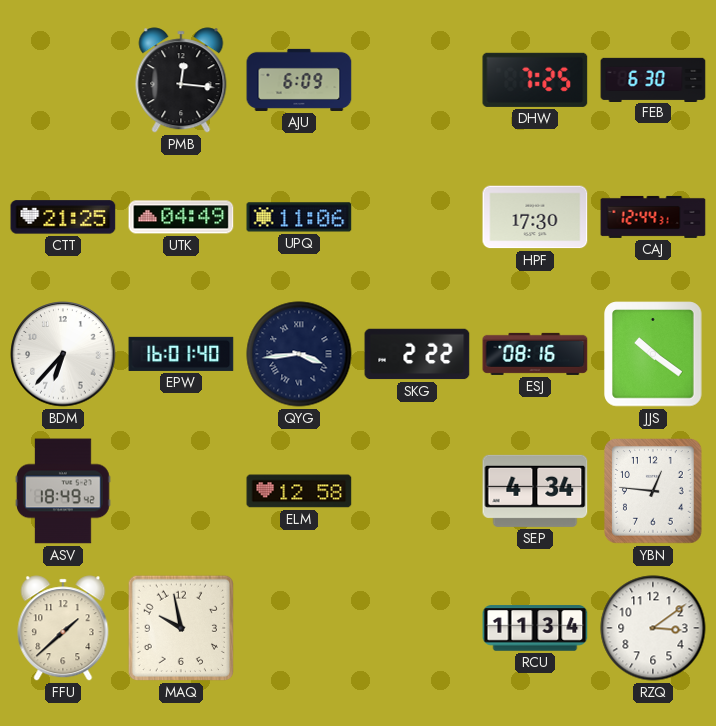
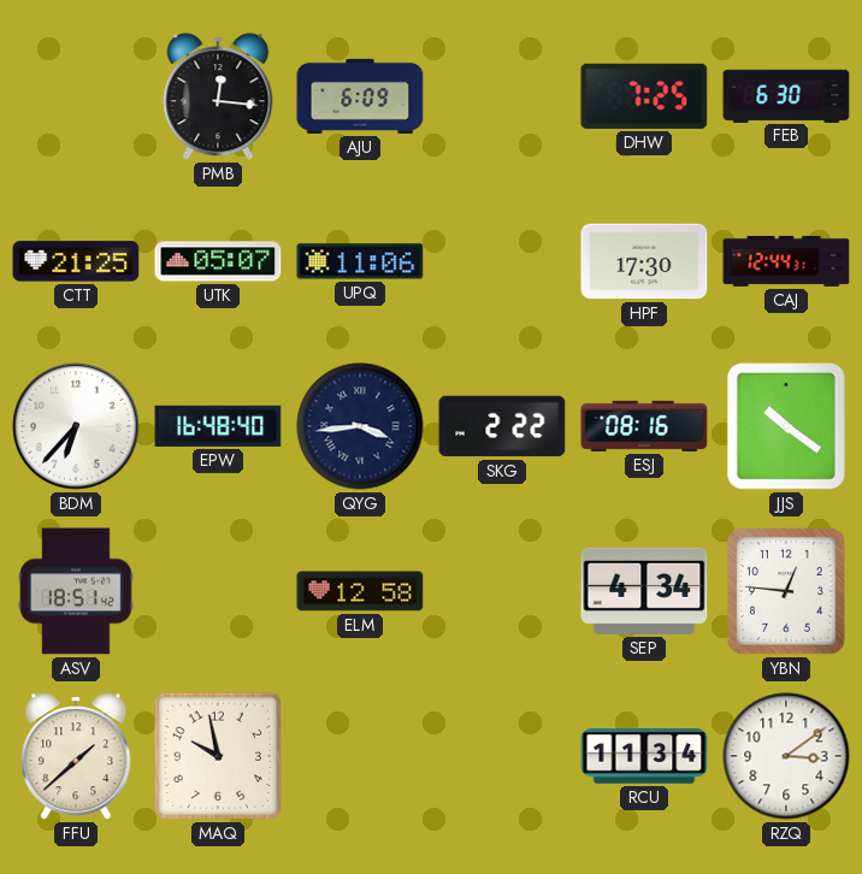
UTK: 04:49 -> 05:07 (218, 261)
EPW: 16:01 -> 16:48 (218, 426)
ASV: 18:49 -> 18:51 (76, 591)
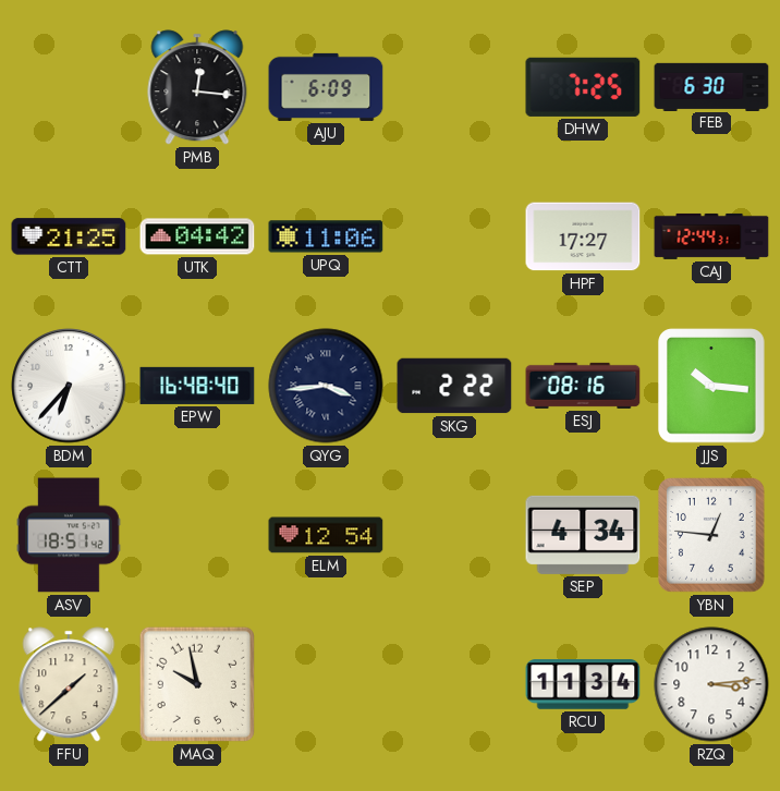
UTK: 05:07 -> 04:42 (197, 236)
HPF: 17:30 -> 17:27 (583, 236)
JJS: 10:21 -> 10:16 (711, 386)
ELM: 12:58 -> 12:54 (326, 535)
RZQ: 3:09 -> 3:14 (711, 684)
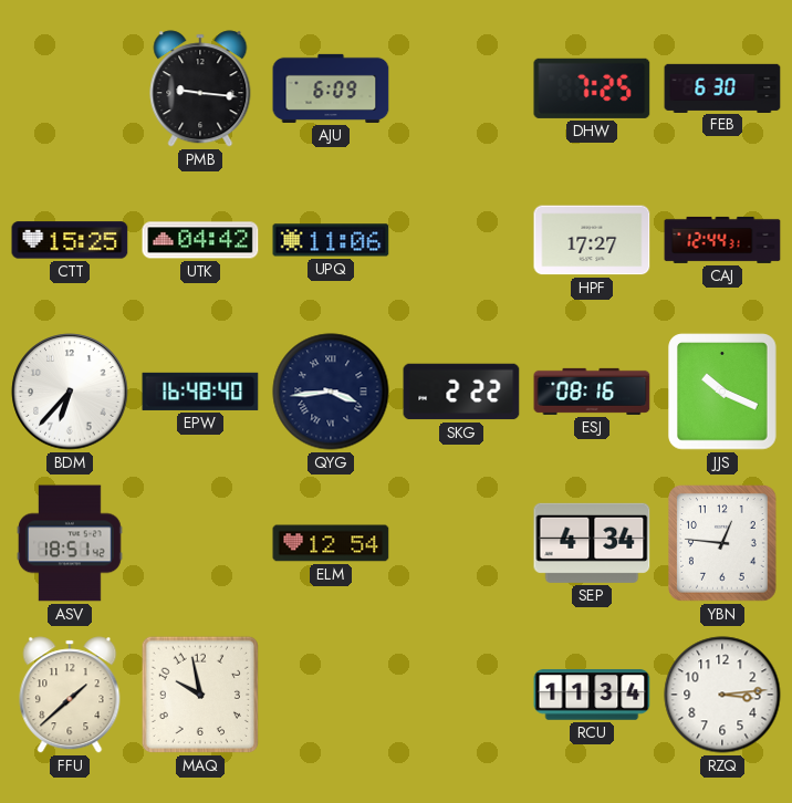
PMB: 12:16 -> 9:16 (200, 88)
CTT: 21:25 -> 15:25 (70, 240)
JJS: 10:16 -> 10:19 (722, 392)
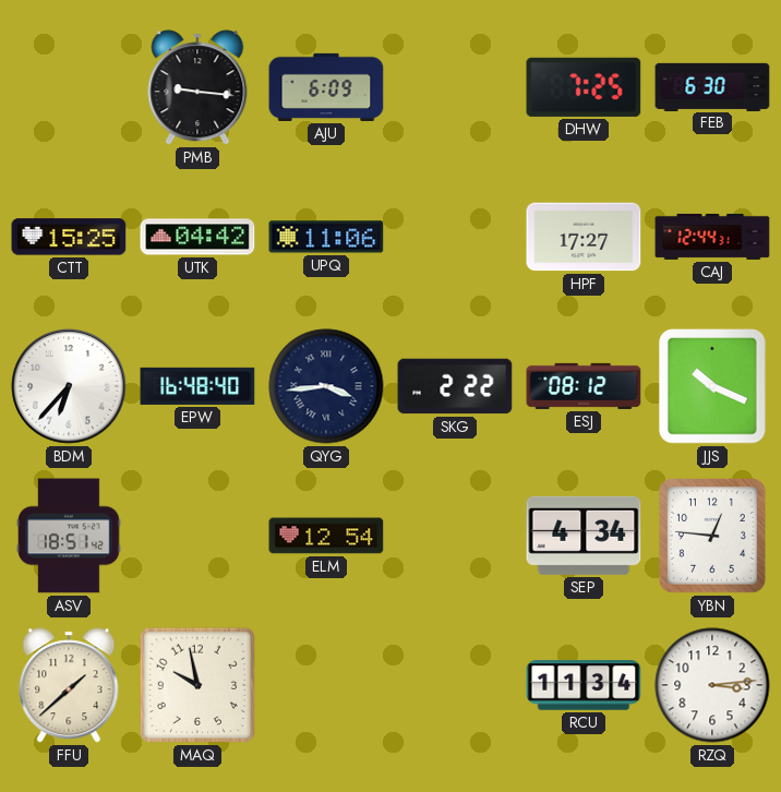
ESJ: 08:16 -> 08:12 (584, 386)
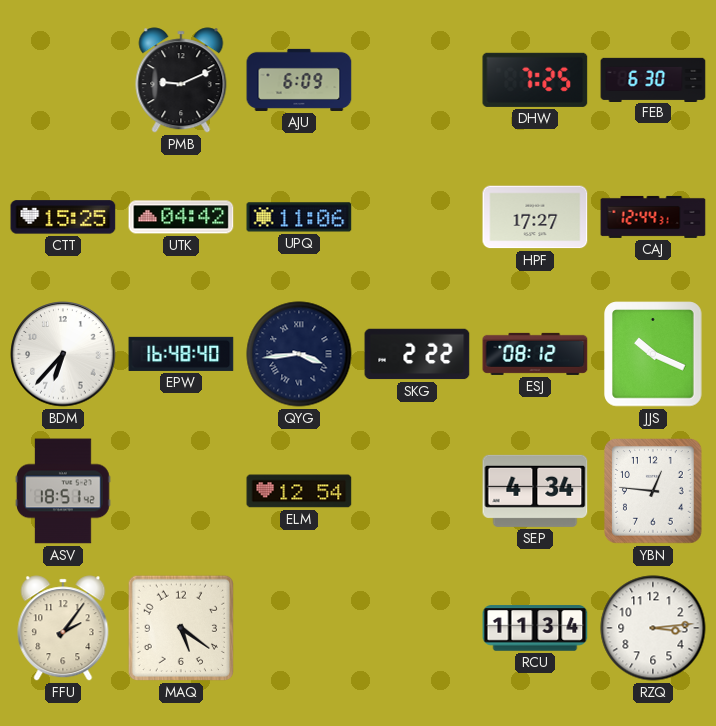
PMB: 9:16 -> 9:11 (181, 80)
FFU: 1:38 -> 2:06 (63, 628)
MAQ: 9:58 -> 5:21 (181, 628)
